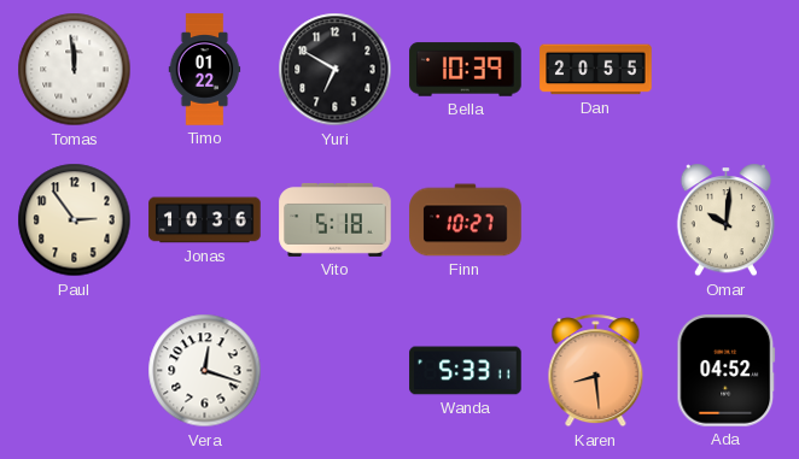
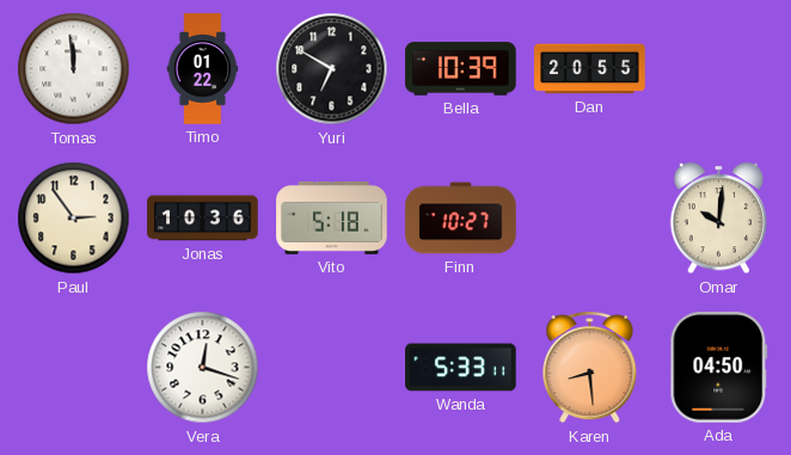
Ada: 04:52 -> 04:50 (719, 368)
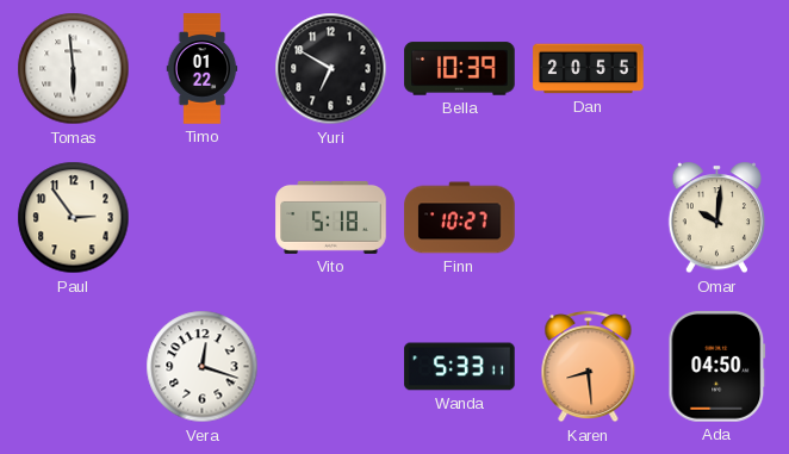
Tomas: 11:59 -> 5:59 (74, 69)
Jonas: 10:36 -> none (203, 219)
